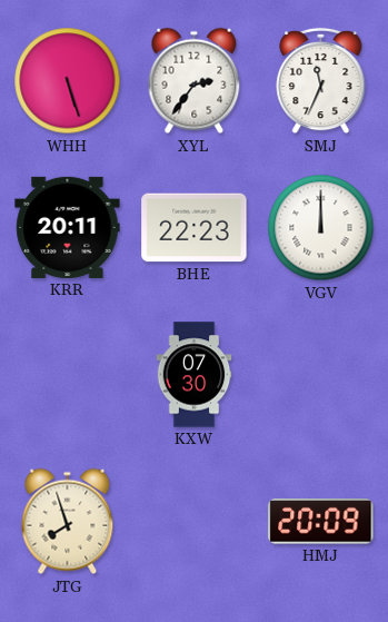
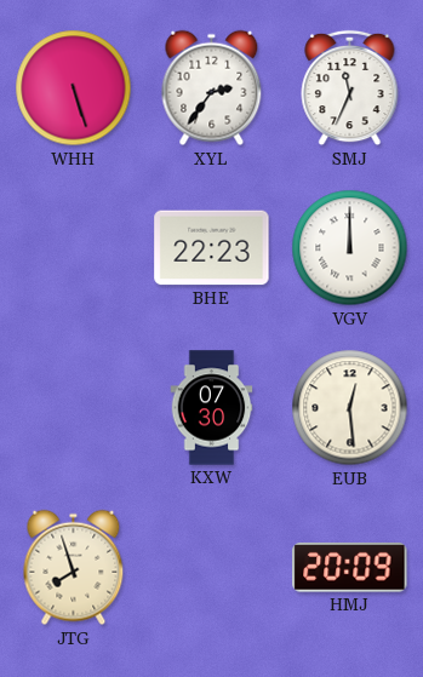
KRR: 20:11 -> none (68, 227)
EUB: none -> 12:29 (350, 408)
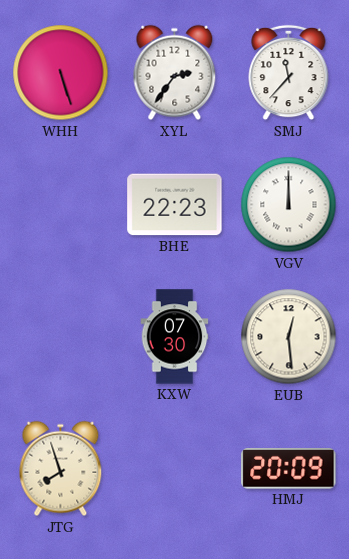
SMJ: 11:34 -> 11:37 (289, 73)
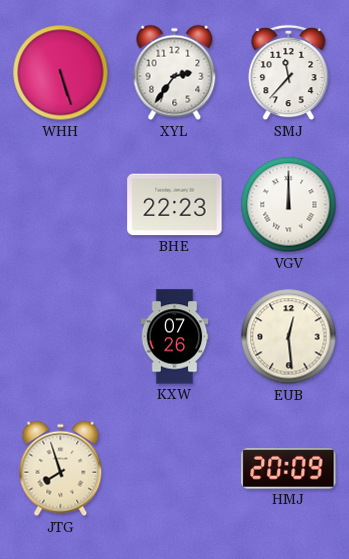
KXW: 07:30 -> 07:26 (175, 337)
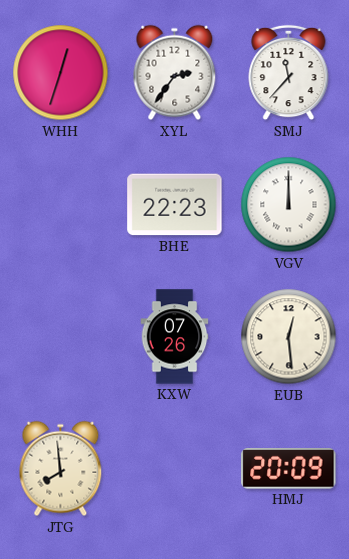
WHH: 5:27 -> 12:33 (61, 73)
JTG: 7:57 -> 7:59 (61, 469)
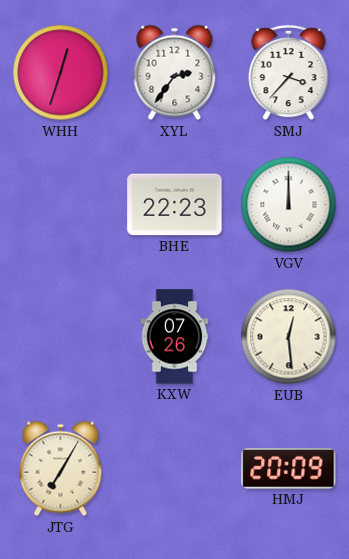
SMJ: 11:37 -> 3:37 (289, 73)
JTG: 7:59 -> 7:05 (61, 469)
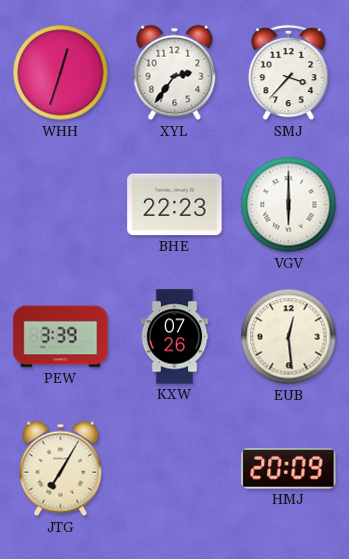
VGV: 12:00 -> 6:00 (289, 205)
PEW: none -> 3:39 (61, 337)
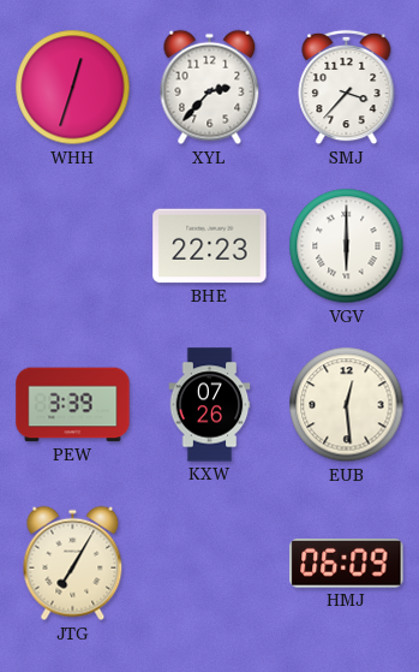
XYL: 2:36 -> 2:37 (210, 88)
HMJ: 20:09 -> 06:09 (347, 564)
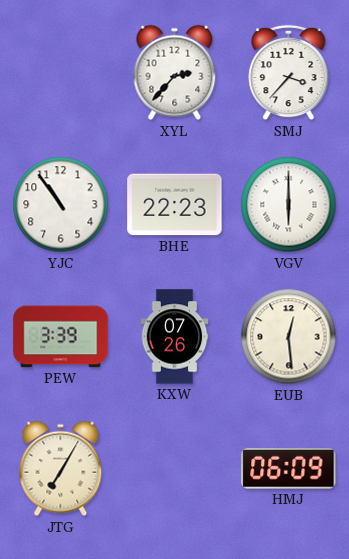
WHH: 12:33 -> none (73, 88)
YJC: none -> 10:54 (61, 205)
